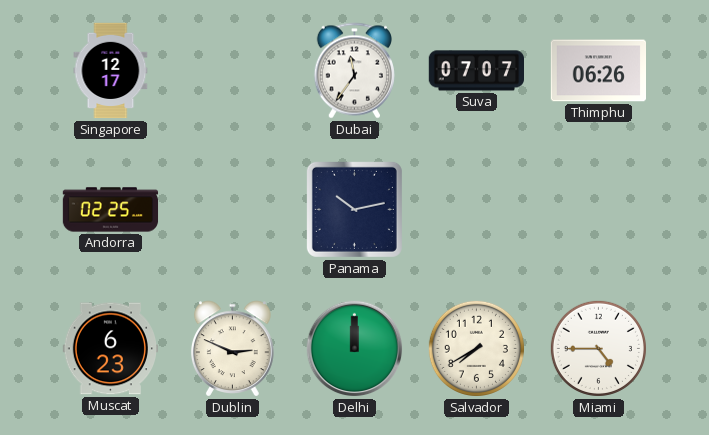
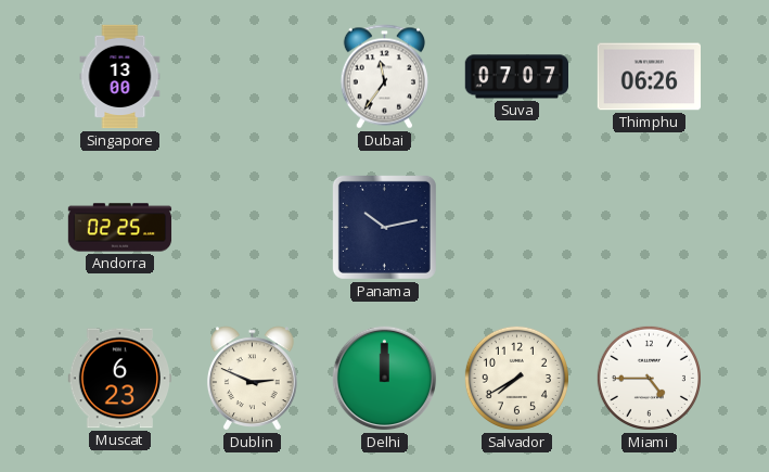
Singapore: 12:17 -> 13:00 (120, 77)
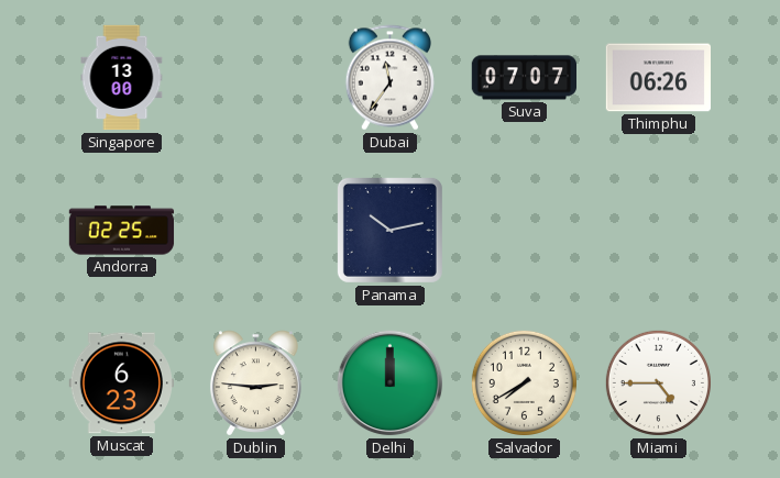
Dublin: 2:49 -> 2:46 (256, 383)
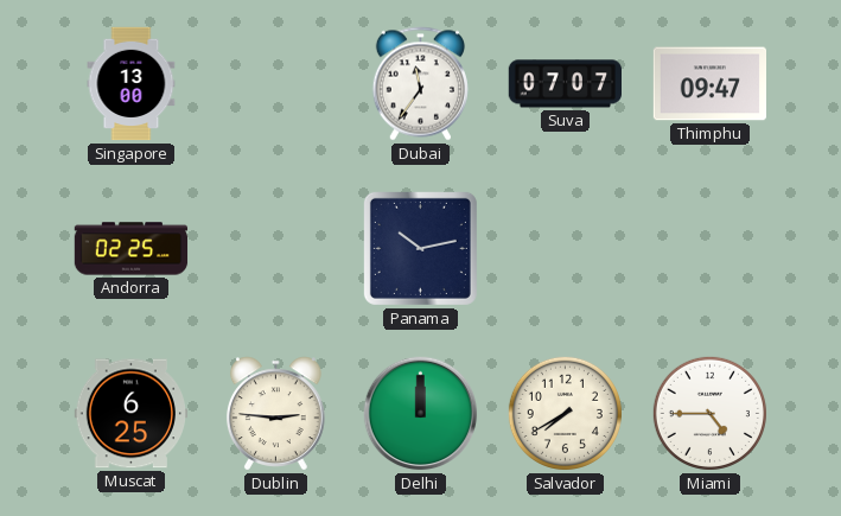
Thimphu: 06:26 -> 09:47 (709, 84)
Muscat: 6:23 -> 6:25 (130, 414)
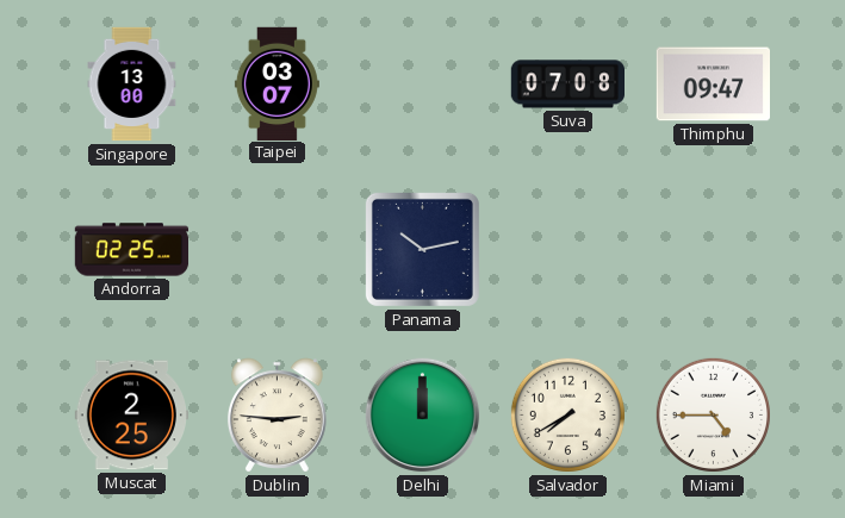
Taipei: none -> 03:07 (277, 83)
Dubai: 11:36 -> none (420, 84)
Suva: 07:07 -> 07:08 (567, 85)
Muscat: 6:25 -> 2:25 (131, 416)
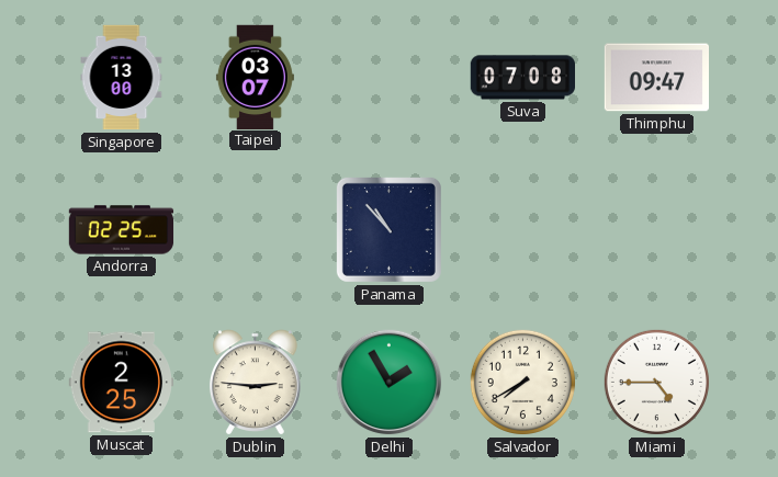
Panama: 10:13 -> 10:53 (388, 229)
Delhi: 12:00 -> 1:55 (390, 383)
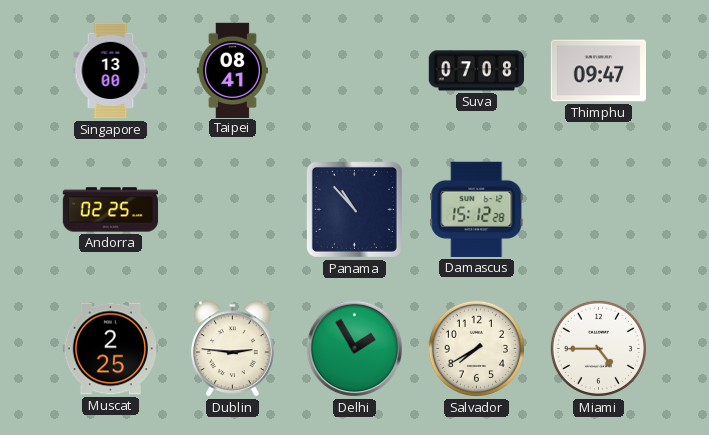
Taipei: 03:07 -> 08:41 (232, 70)
Damascus: none -> 15:12 (477, 209)
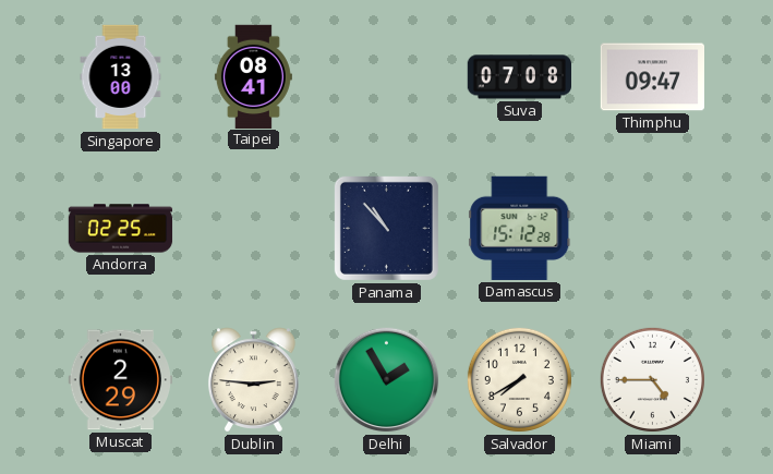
Muscat: 2:25 -> 2:29 (120, 380)
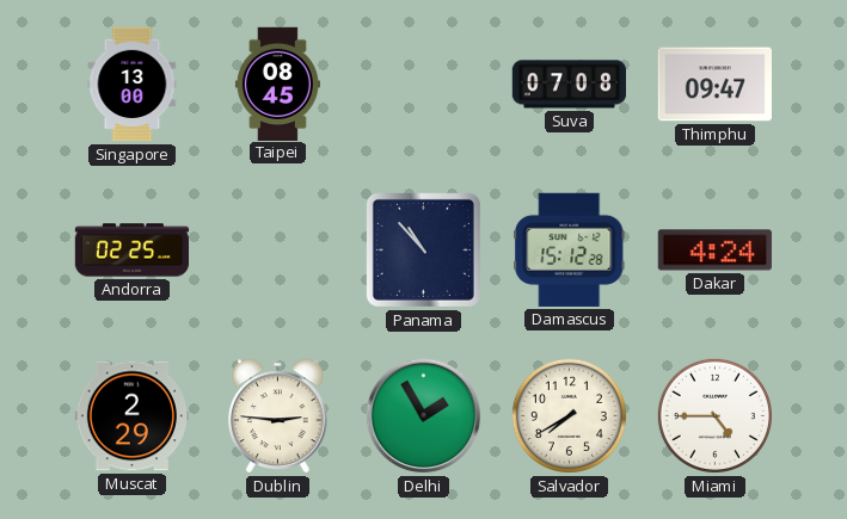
Taipei: 08:41 -> 08:45 (277, 84)
Dakar: none -> 4:24 (714, 251)
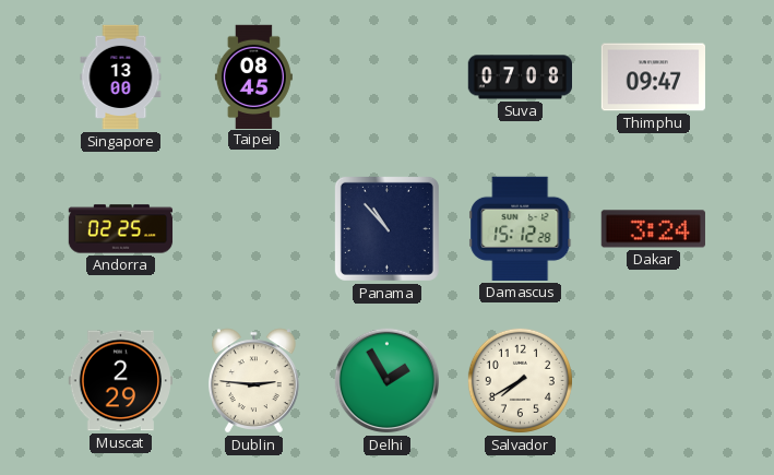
Dakar: 4:24 -> 3:24 (653, 229)
Miami: 4:45 -> none (714, 415)
